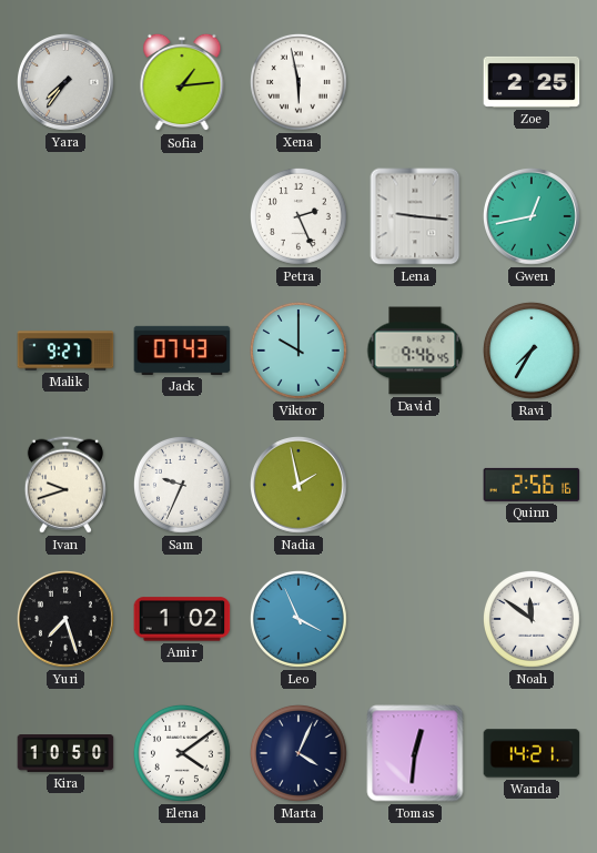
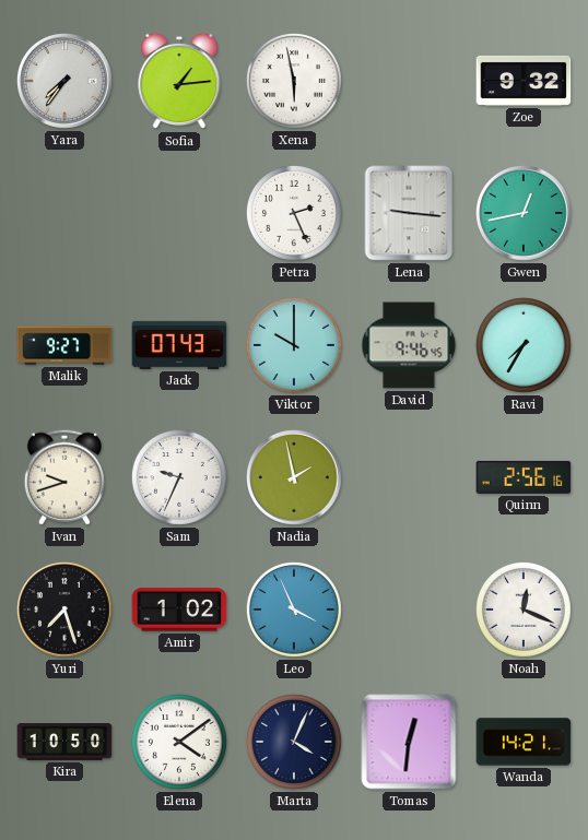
Zoe: 2:25 -> 9:32 (524, 81)
Noah: 11:51 -> 12:19 (525, 610)
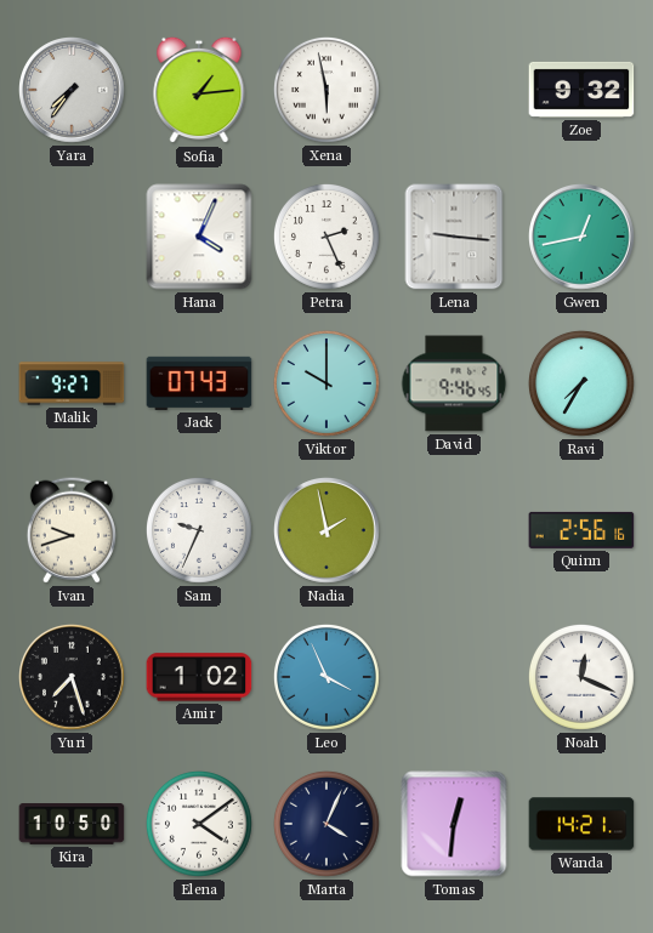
Hana: none -> 4:04 (199, 237)
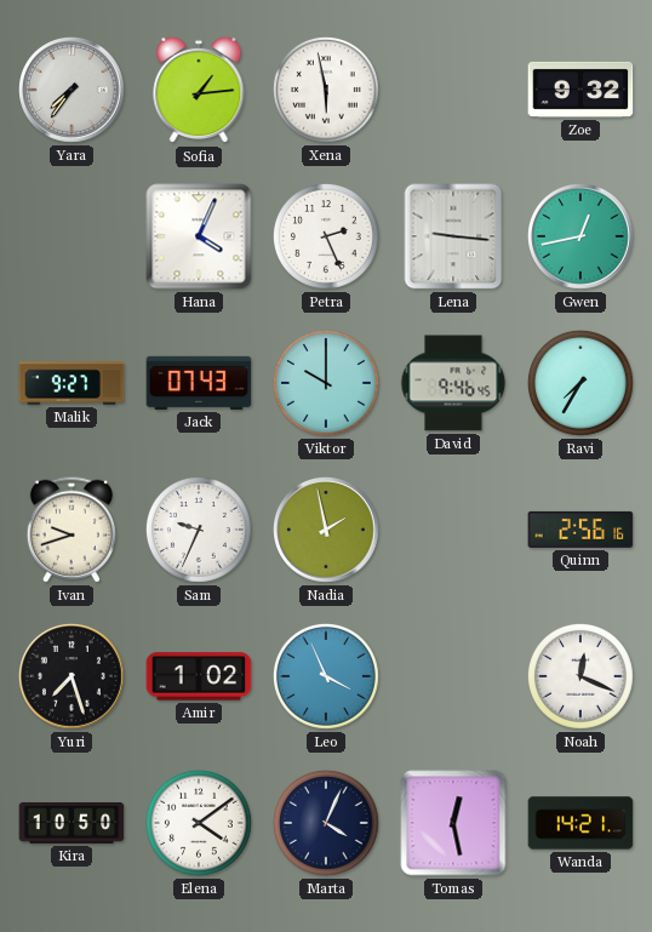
Tomas: 12:31 -> 12:28 (453, 823)
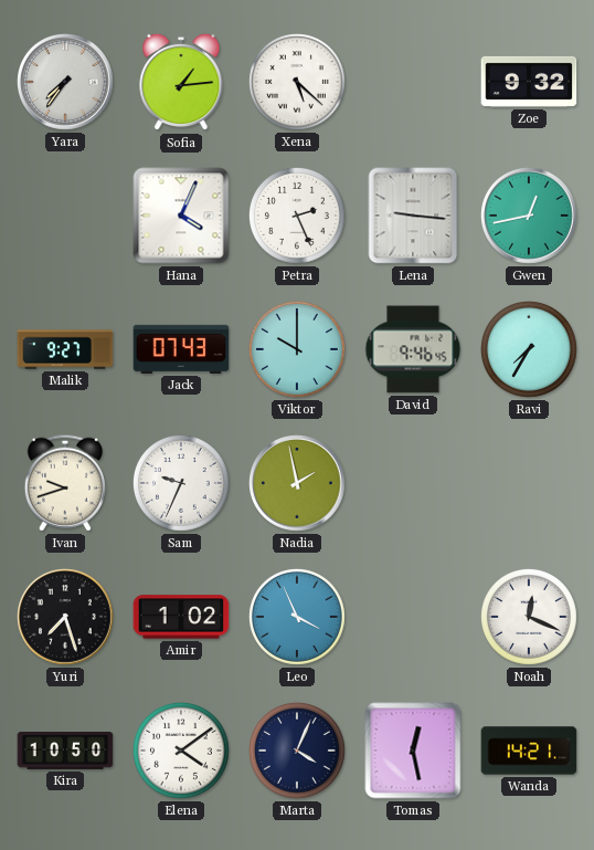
Xena: 5:58 -> 5:22 (298, 82)
Quinn: 2:56 -> none (580, 530)
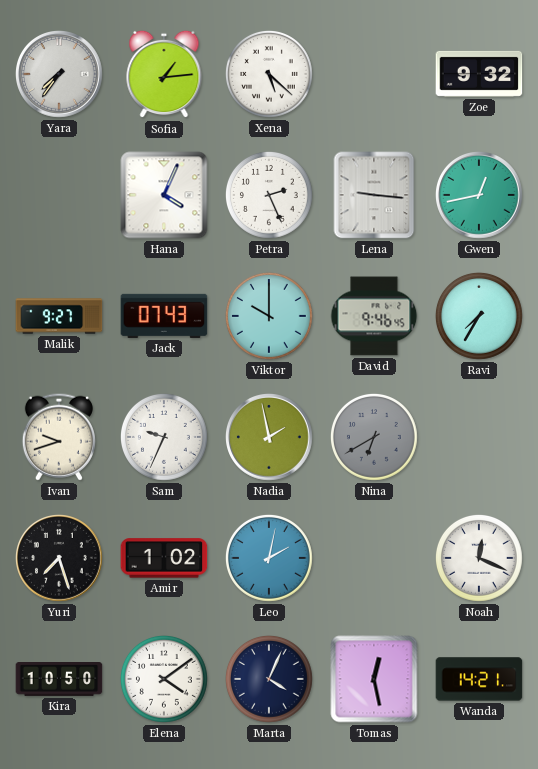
Nina: none -> 6:40 (375, 437)
Leo: 3:56 -> 2:02 (270, 558)
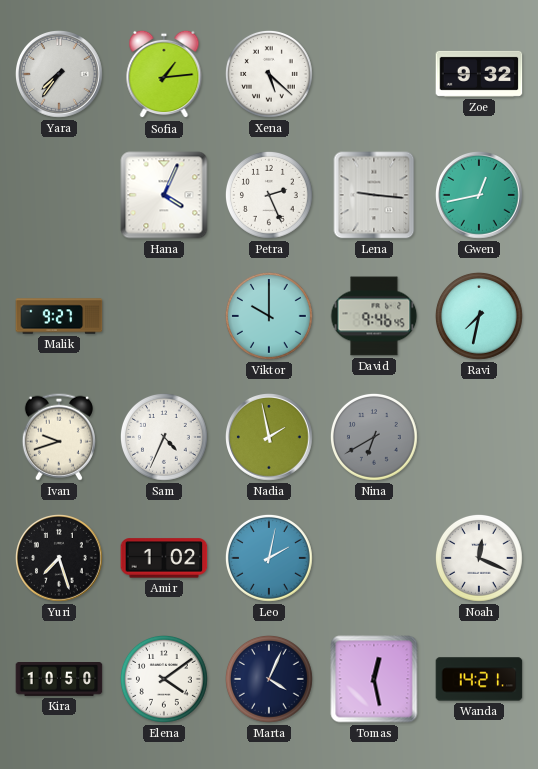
Jack: 07:43 -> none (164, 316)
Ravi: 7:35 -> 7:32 (480, 316)
Sam: 9:34 -> 4:34 (165, 437)
